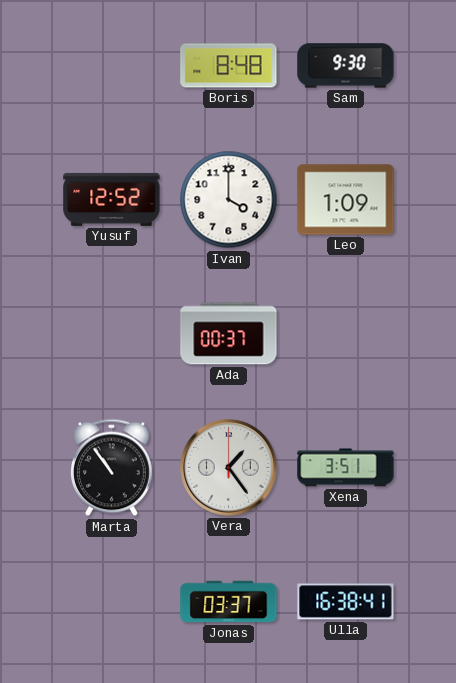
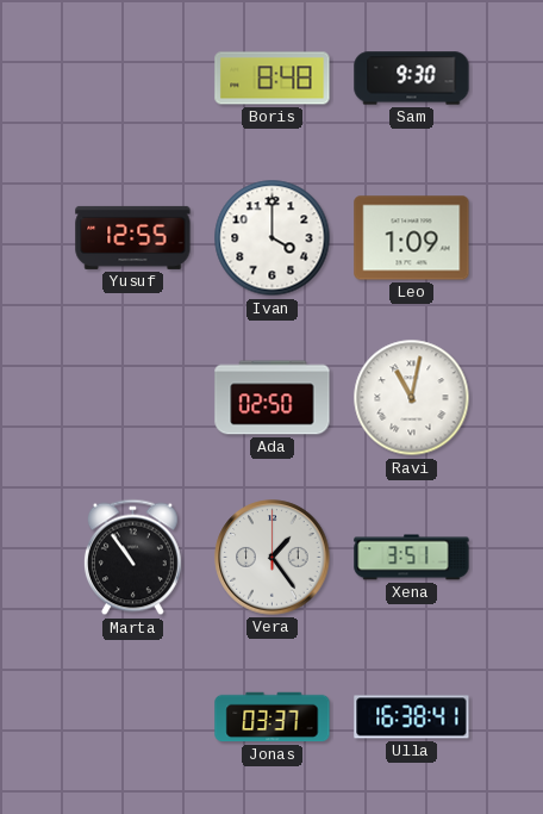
Yusuf: 12:52 -> 12:55 (133, 237)
Ada: 00:37 -> 02:50 (273, 398)
Ravi: none -> 11:02 (412, 398)
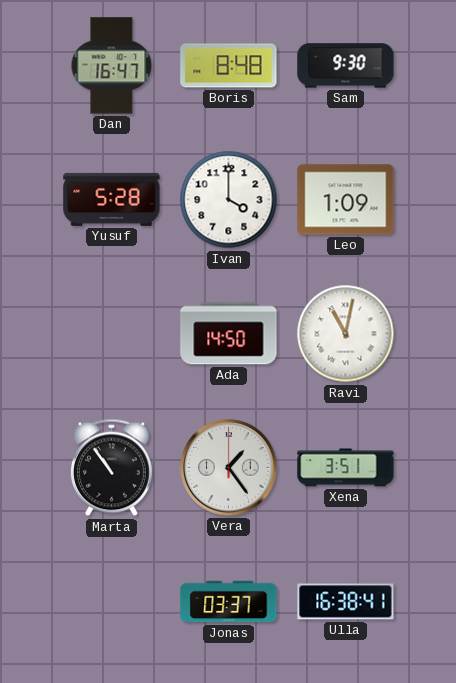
Dan: none -> 16:47 (112, 66)
Yusuf: 12:55 -> 5:28 (112, 199)
Ada: 02:50 -> 14:50 (229, 334)
